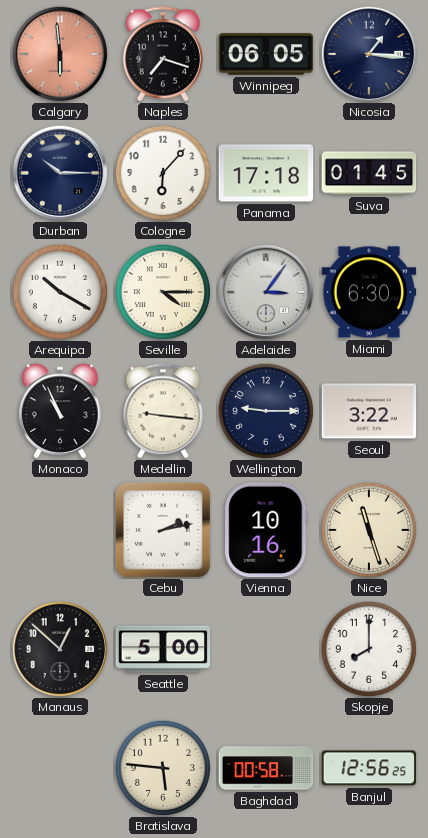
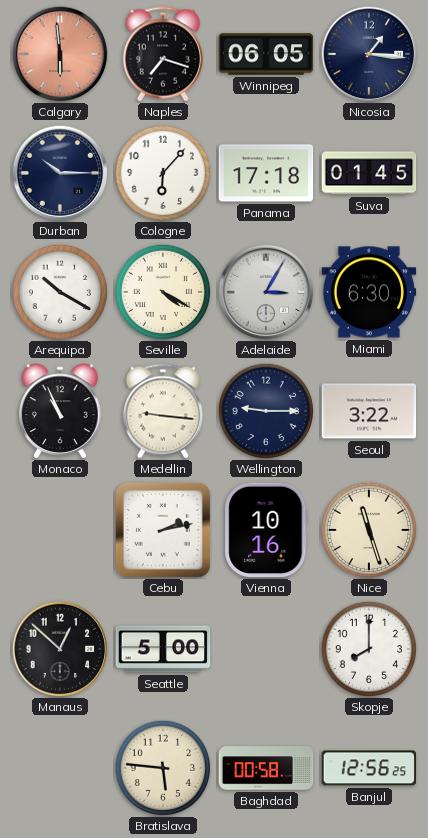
Seville: 4:15 -> 4:20 (162, 291)
Adelaide: 3:06 -> 3:05 (266, 292)
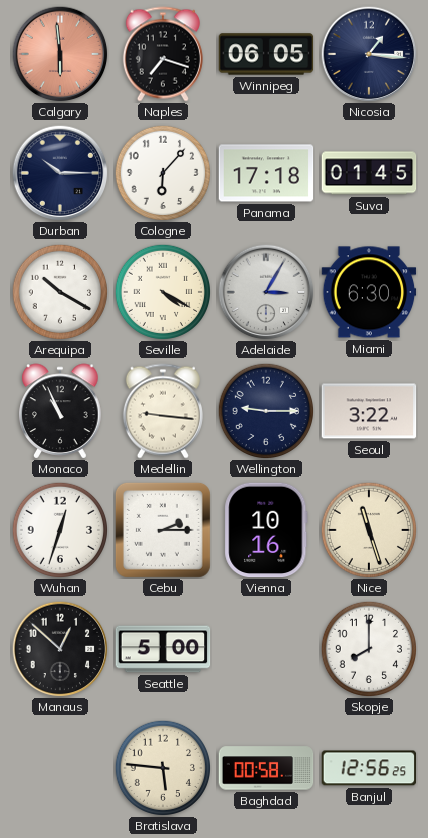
Wuhan: none -> 12:33 (59, 529)
Cebu: 2:13 -> 2:15 (163, 530)
